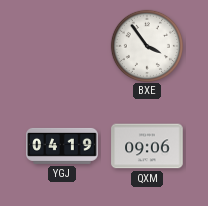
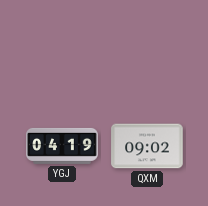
BXE: 3:54 -> none (146, 45)
QXM: 09:06 -> 09:02 (147, 146)
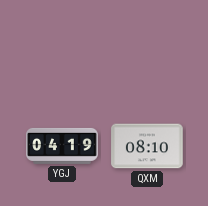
QXM: 09:02 -> 08:10 (147, 146)
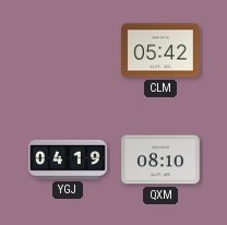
CLM: none -> 05:42 (160, 50)
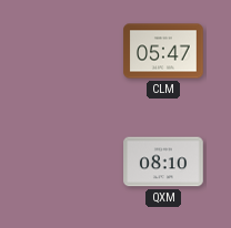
CLM: 05:42 -> 05:47 (163, 51)
YGJ: 04:19 -> none (68, 159)
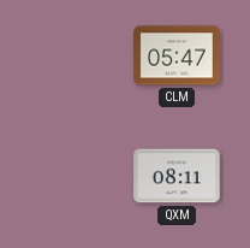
QXM: 08:10 -> 08:11 (177, 176)
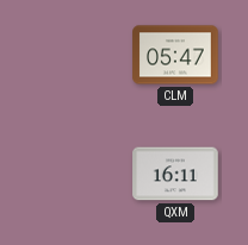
QXM: 08:11 -> 16:11 (175, 174)
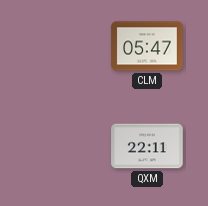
QXM: 16:11 -> 22:11 (147, 146)
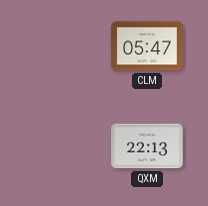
QXM: 22:11 -> 22:13 (147, 146)
